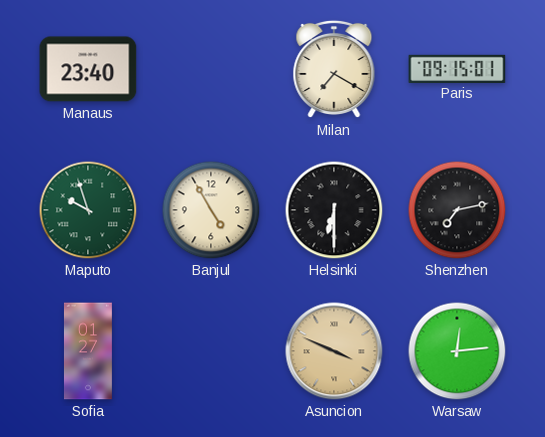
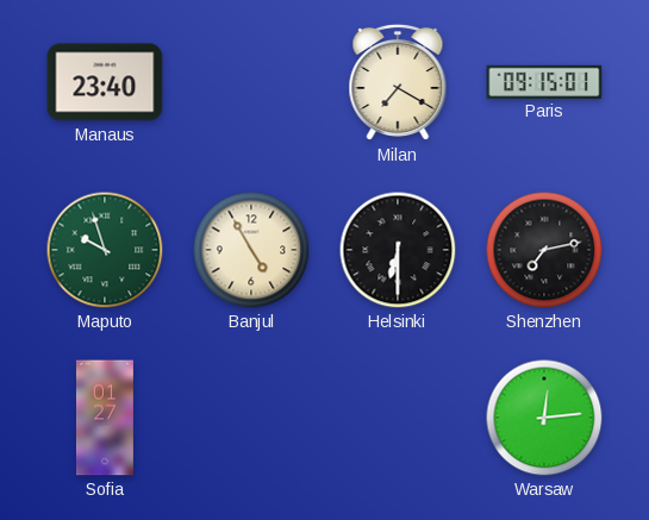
Asuncion: 3:49 -> none (334, 351)
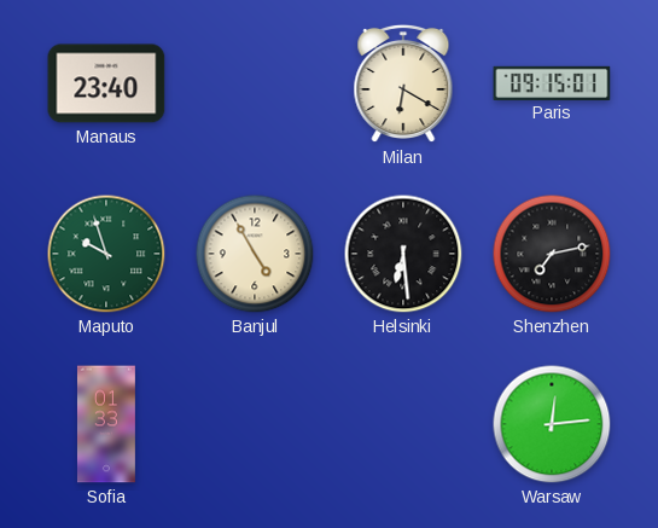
Milan: 7:20 -> 6:20 (403, 83)
Helsinki: 6:30 -> 6:29 (403, 254)
Sofia: 01:27 -> 01:33 (106, 424)
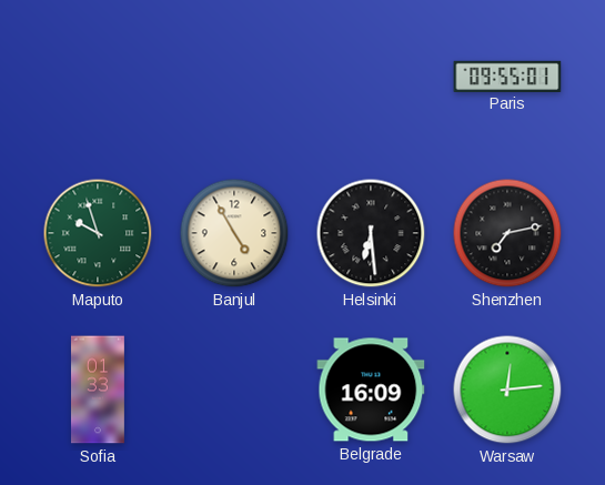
Manaus: 23:40 -> none (106, 83)
Milan: 6:20 -> none (403, 83)
Paris: 09:15 -> 09:55 (507, 75)
Belgrade: none -> 16:09 (371, 390)
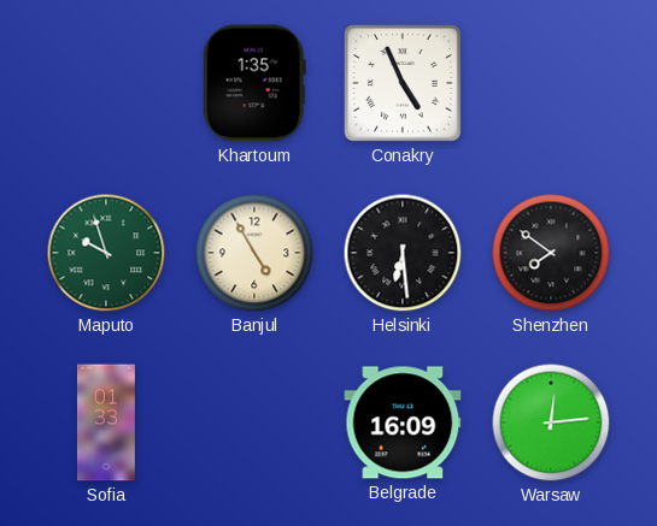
Khartoum: none -> 1:35 (254, 83)
Conakry: none -> 4:56 (403, 83)
Paris: 09:55 -> none (507, 75)
Shenzhen: 7:13 -> 7:51 (551, 253)
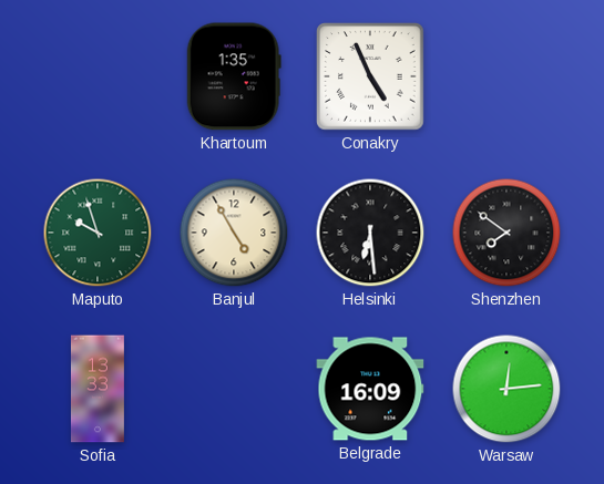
Sofia: 01:33 -> 13:33 (98, 389)
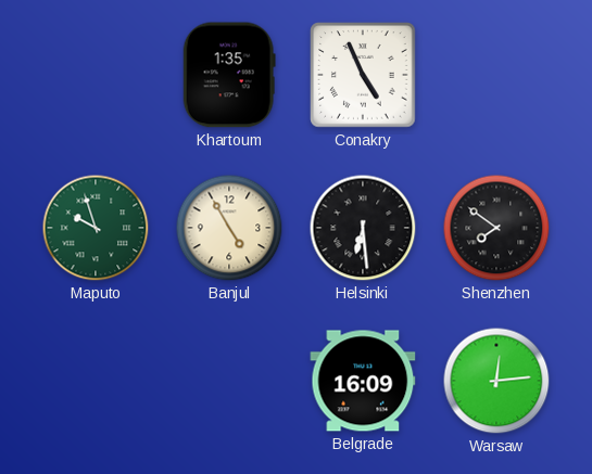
Sofia: 13:33 -> none (98, 389)
